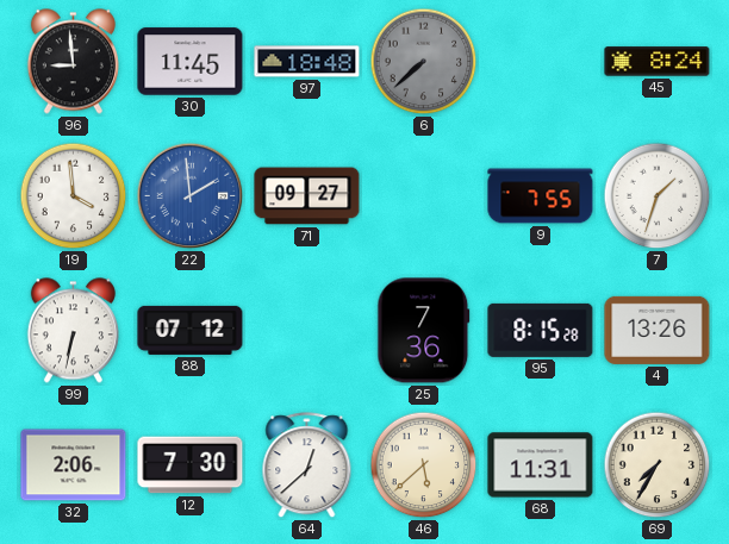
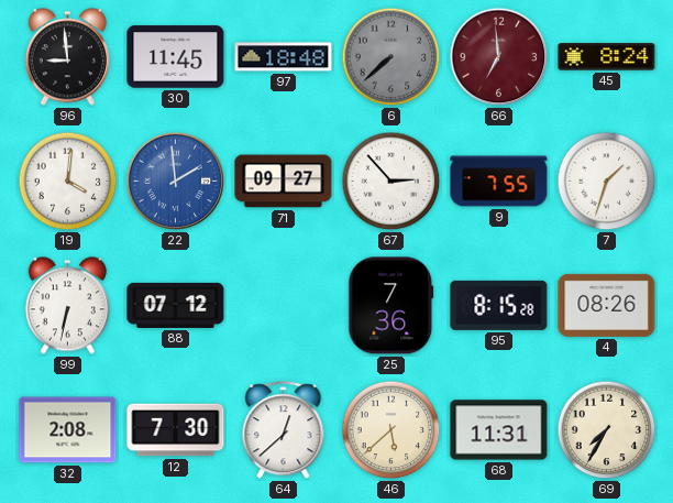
66: none -> 6:59 (499, 57)
19: 3:59 -> 4:01 (68, 182)
67: none -> 2:53 (391, 182)
4: 13:26 -> 08:26 (607, 305)
32: 2:06 -> 2:08 (68, 430)
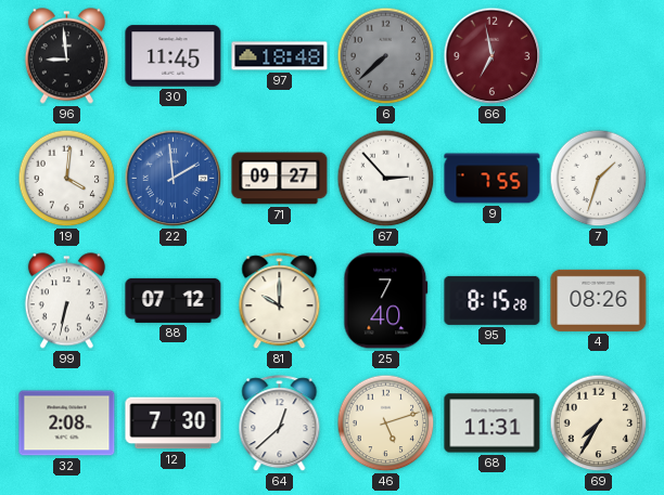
66: 6:59 -> 6:58 (493, 56)
45: 8:24 -> none (607, 57)
81: none -> 10:00 (280, 301)
25: 7:36 -> 7:40 (386, 301)
46: 5:38 -> 5:12 (386, 424)
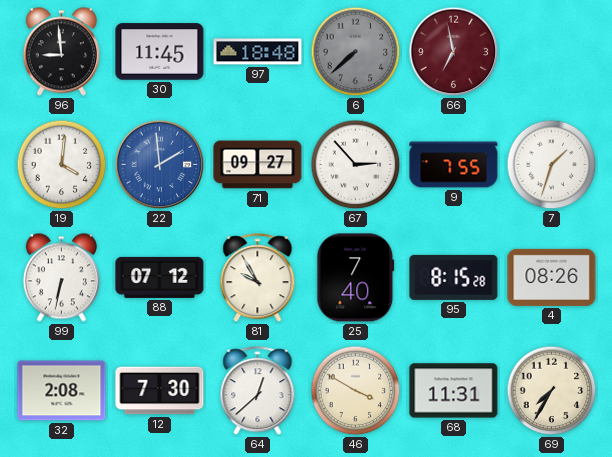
81: 10:00 -> 9:55 (258, 278)
46: 5:12 -> 3:50 (356, 391)
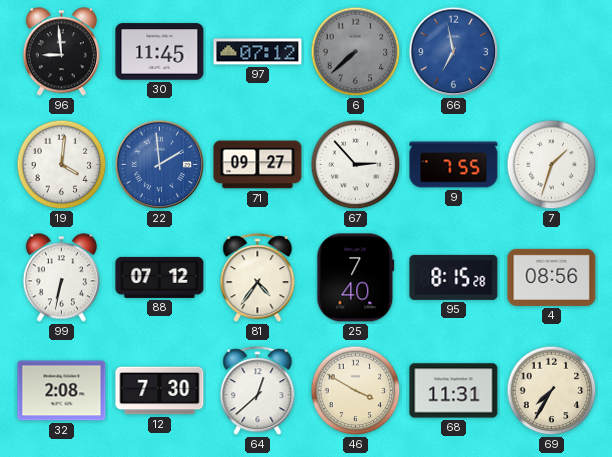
97: 18:48 -> 07:12 (258, 52)
66 dial: burgundy -> blue (454, 52)
81: 9:55 -> 4:36 (258, 278)
4: 08:26 -> 08:56 (552, 277)
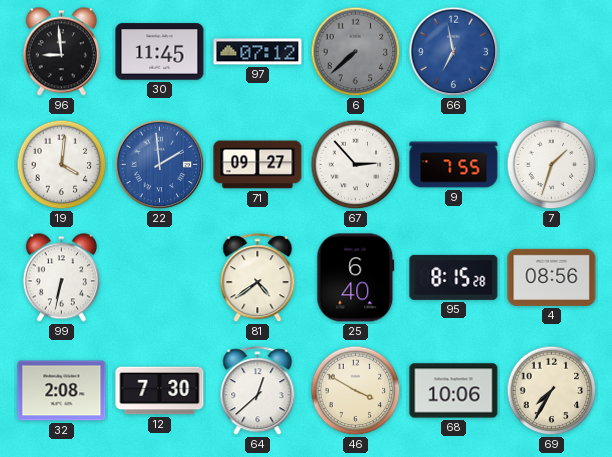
88: 07:12 -> none (160, 277)
81: 4:36 -> 4:39 (258, 278)
25: 7:40 -> 6:40 (356, 278)
68: 11:31 -> 10:06 (454, 391)
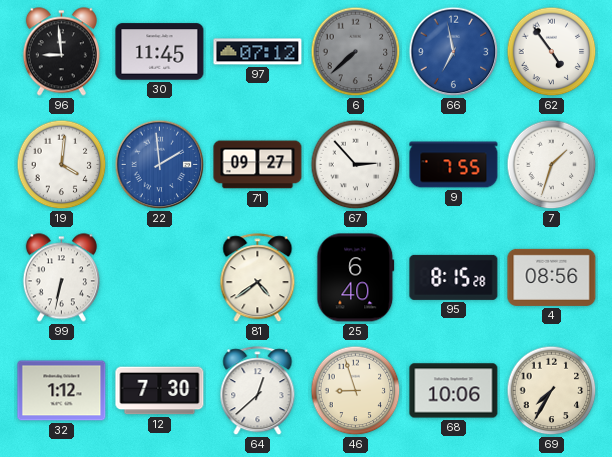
62: none -> 4:54 (552, 52)
32: 2:08 -> 1:12 (62, 391)
46: 3:50 -> 8:57 (356, 391)
